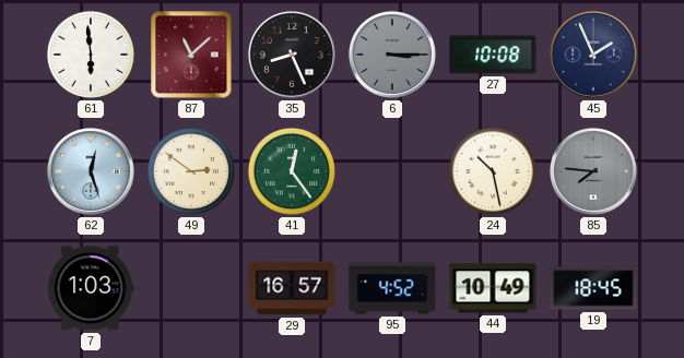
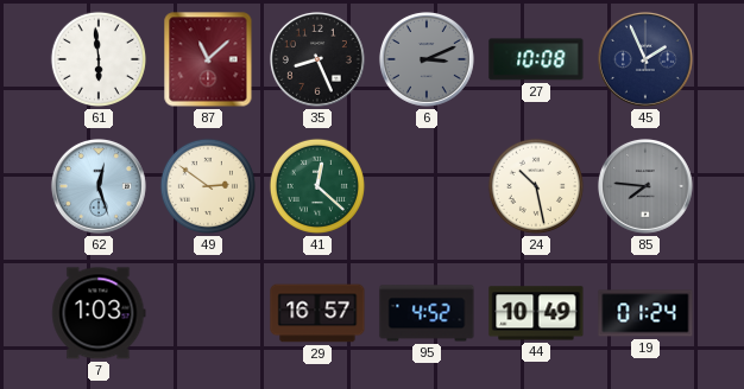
6: 3:15 -> 3:11 (427, 59)
41: 12:24 -> 12:22 (317, 186)
19: 18:45 -> 01:24 (645, 313)
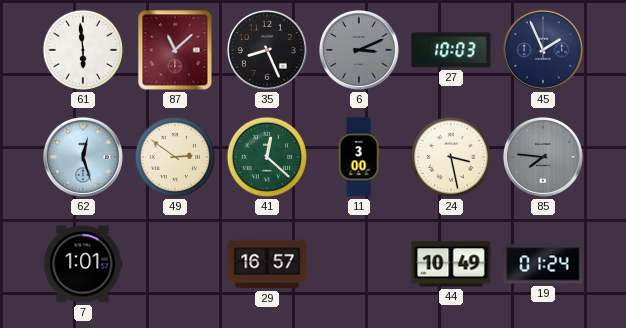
27: 10:08 -> 10:03 (451, 50)
11: none -> 3:00 (359, 157)
24: 10:28 -> 3:28 (451, 157)
7: 1:03 -> 1:01 (83, 264)
95: 4:52 -> none (427, 313)
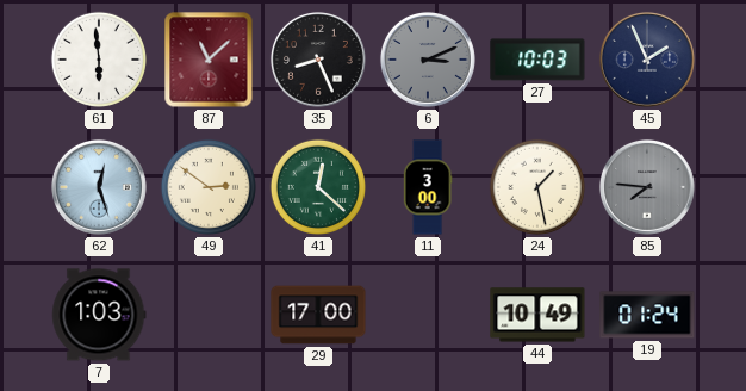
24: 3:28 -> 1:28 (537, 187)
7: 1:01 -> 1:03 (99, 315)
29: 16:57 -> 17:00 (318, 315)
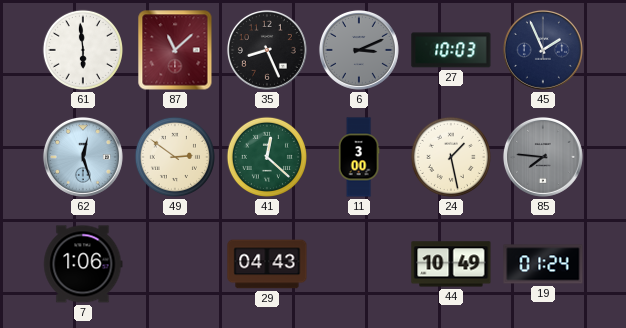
7: 1:03 -> 1:06 (83, 264)
29: 17:00 -> 04:43 (267, 264)
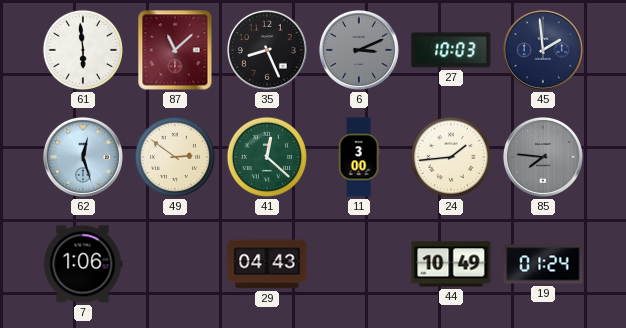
45: 1:56 -> 1:59 (543, 50)
24: 1:28 -> 1:44 (451, 157)
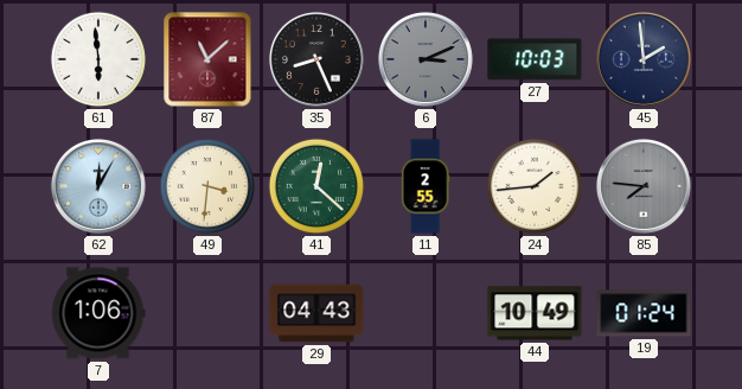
62: 12:27 -> 12:05 (98, 186)
49: 2:51 -> 3:31 (207, 186)
11: 3:00 -> 2:55 (426, 186)
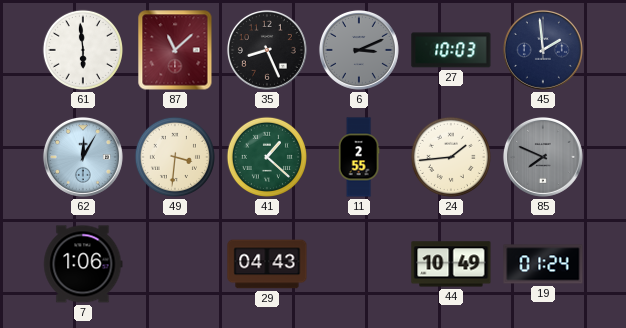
41: 12:22 -> 1:22 (267, 157)
85: 7:46 -> 7:49 (543, 157)
